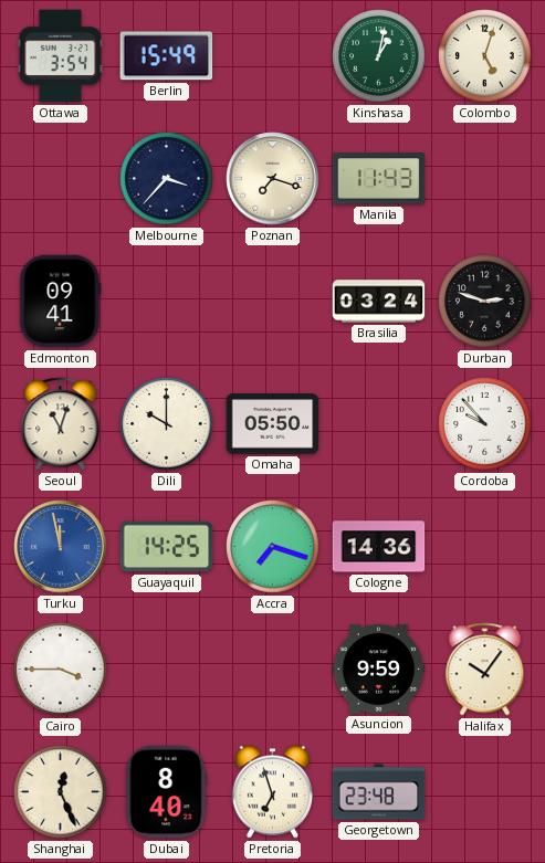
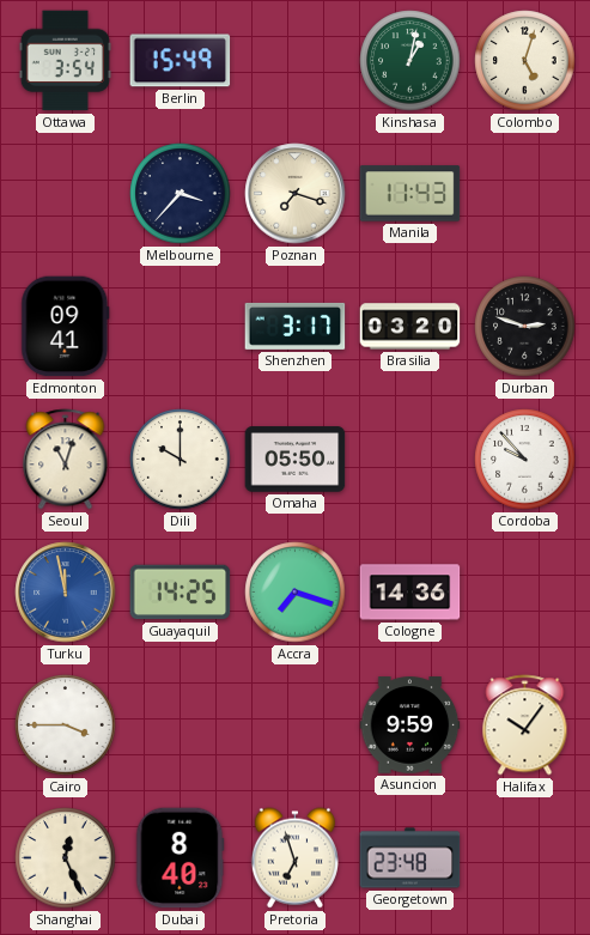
Shenzhen: none -> 3:17 (296, 326)
Brasilia: 03:24 -> 03:20 (410, 327)
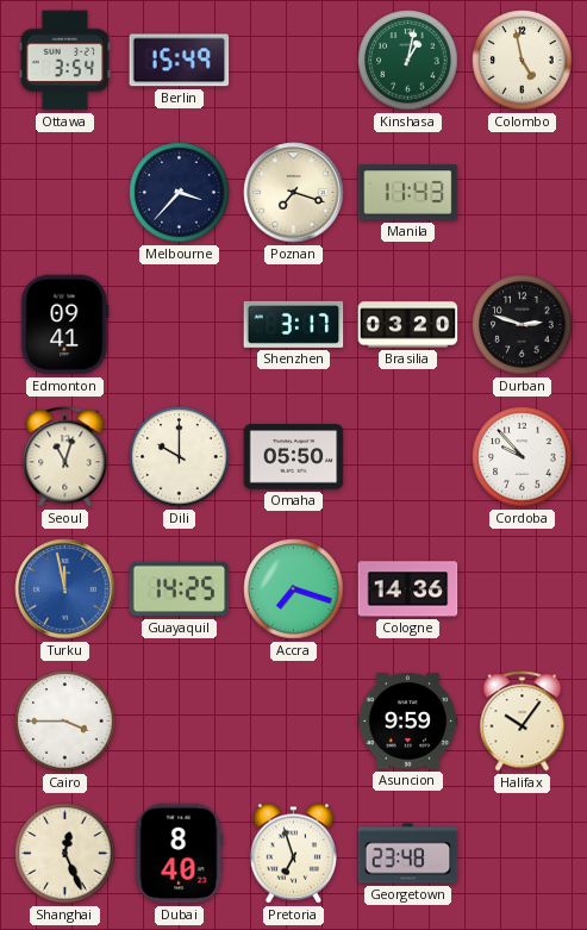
Colombo: 5:03 -> 4:58 (523, 61)
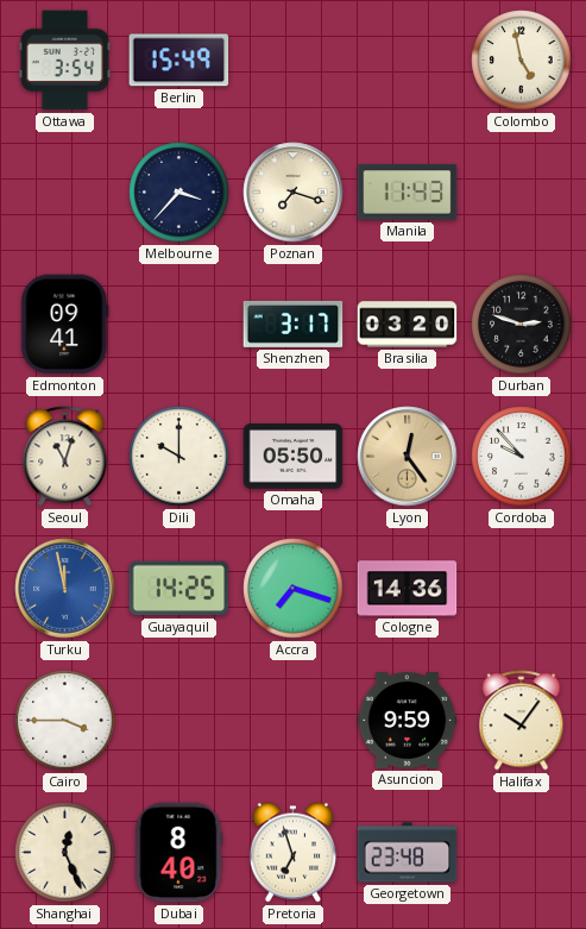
Kinshasa: 1:02 -> none (408, 61)
Lyon: none -> 12:24 (408, 457)
